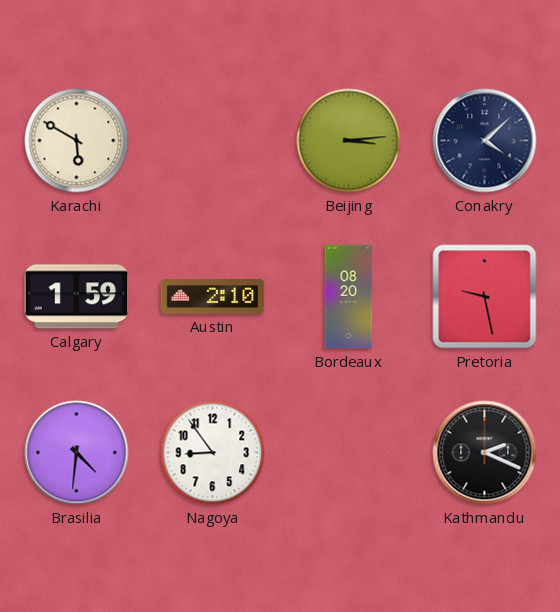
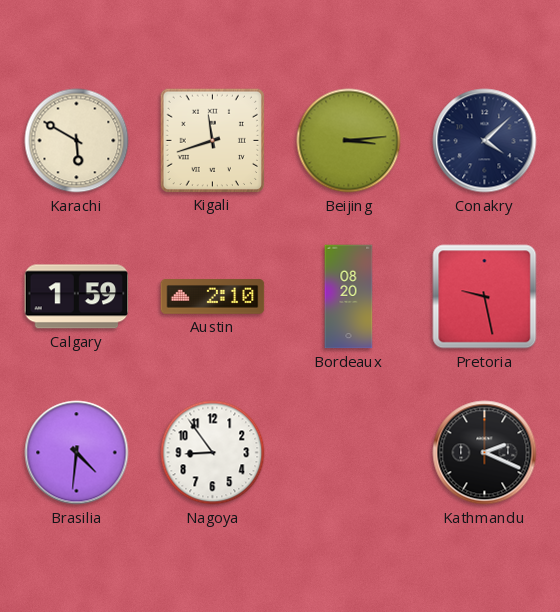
Kigali: none -> 11:42 (212, 140)
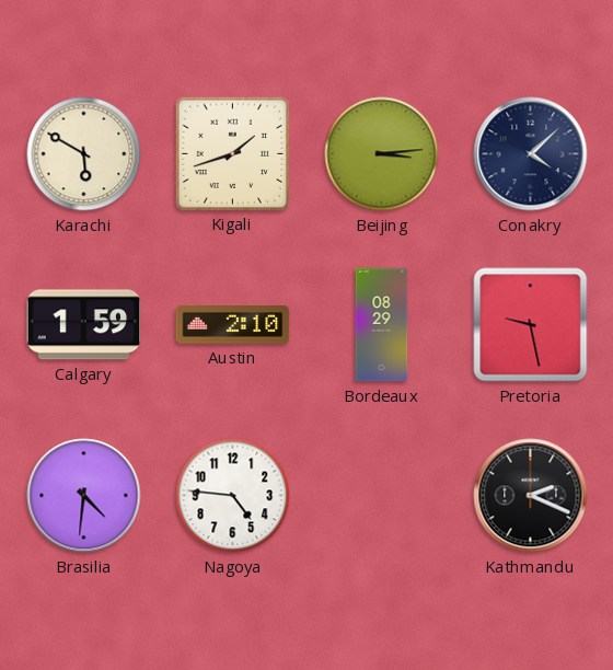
Kigali: 11:42 -> 1:42 (232, 153)
Bordeaux: 08:20 -> 08:29 (382, 325)
Nagoya: 8:54 -> 4:46 (233, 496)
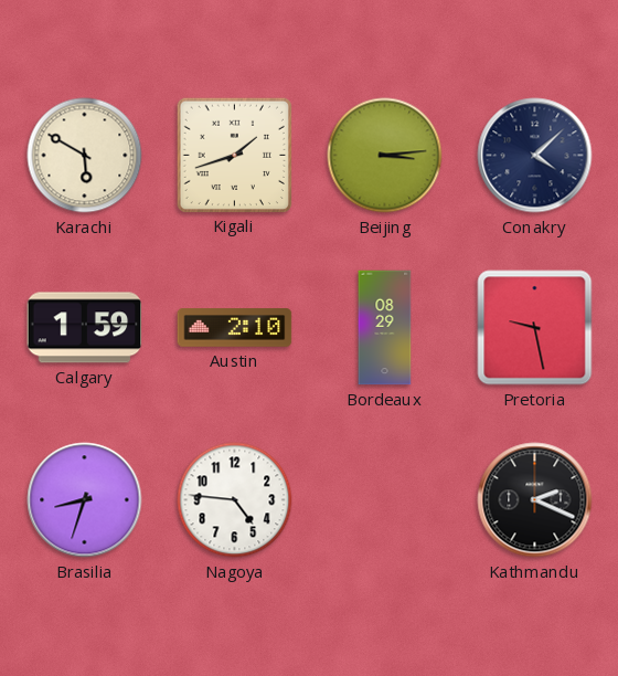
Brasilia: 4:31 -> 8:33 (85, 500)
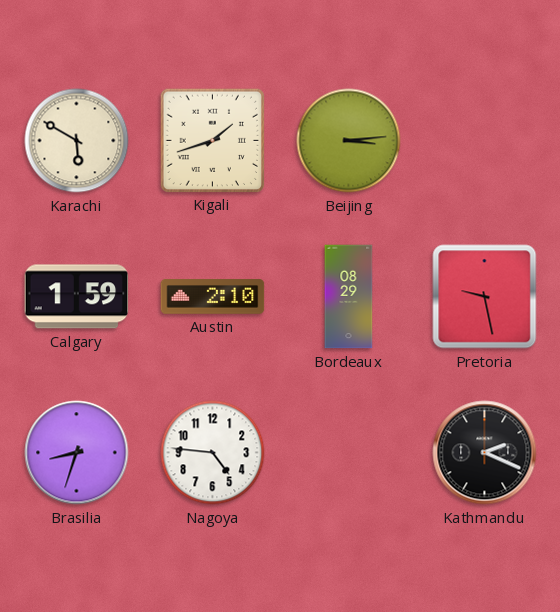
Conakry: 4:08 -> none (535, 156)
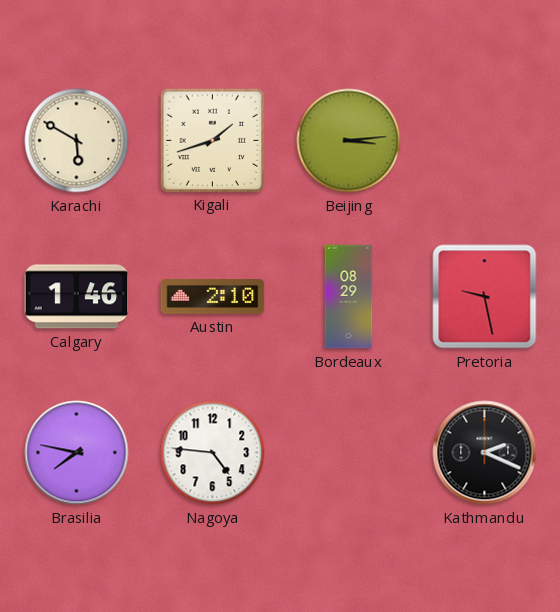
Calgary: 1:59 -> 1:46 (77, 297)
Brasilia: 8:33 -> 7:47 (77, 453)
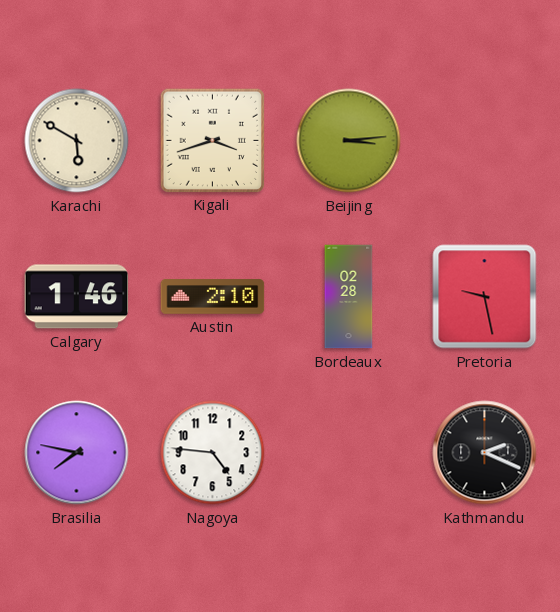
Kigali: 1:42 -> 3:42 (212, 140)
Bordeaux: 08:29 -> 02:28 (349, 297)
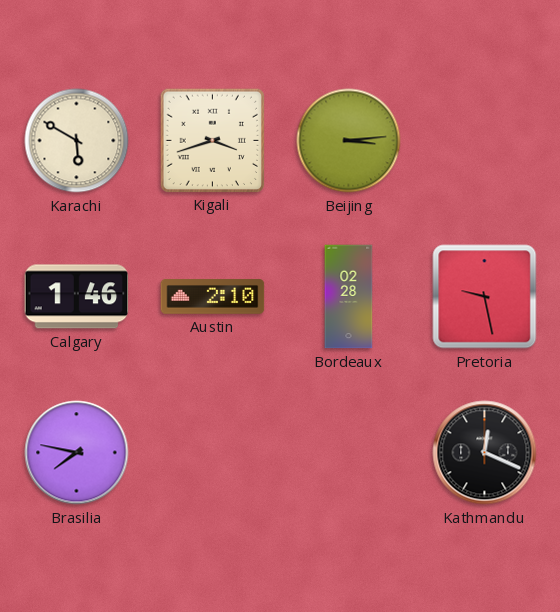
Nagoya: 4:46 -> none (213, 453)
Kathmandu: 2:19 -> 12:19 (485, 453)
